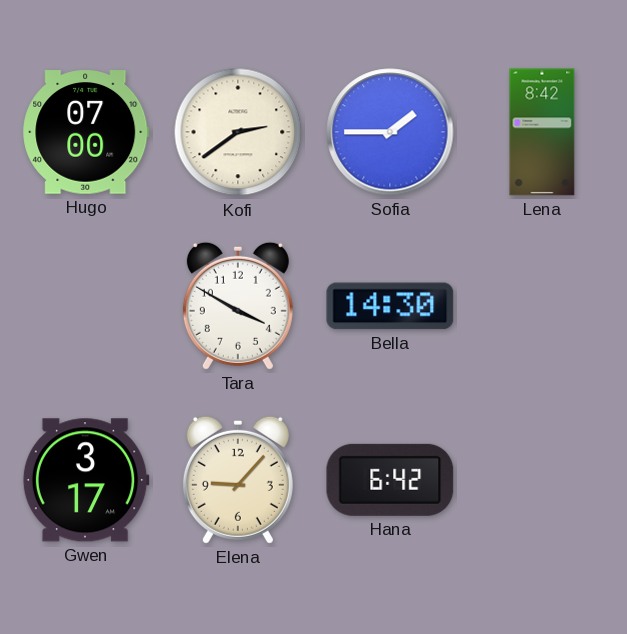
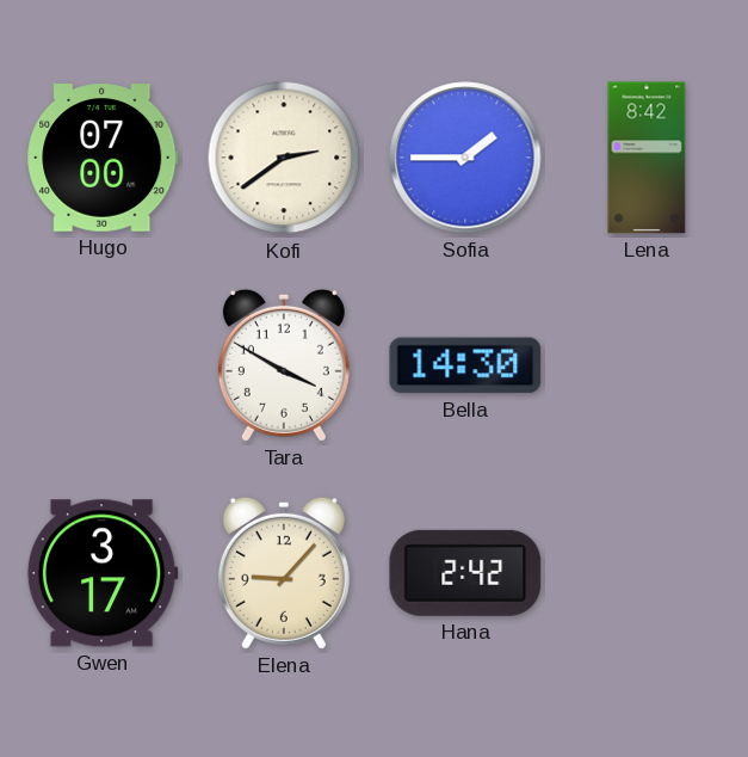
Hana: 6:42 -> 2:42 (465, 573)
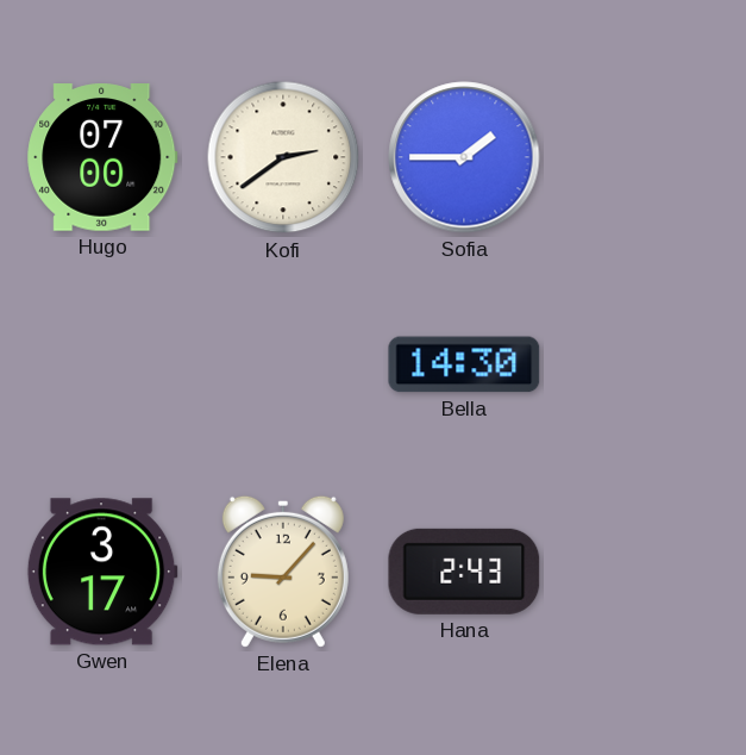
Lena: 8:42 -> none (647, 158)
Tara: 3:50 -> none (284, 365)
Hana: 2:42 -> 2:43 (464, 572)
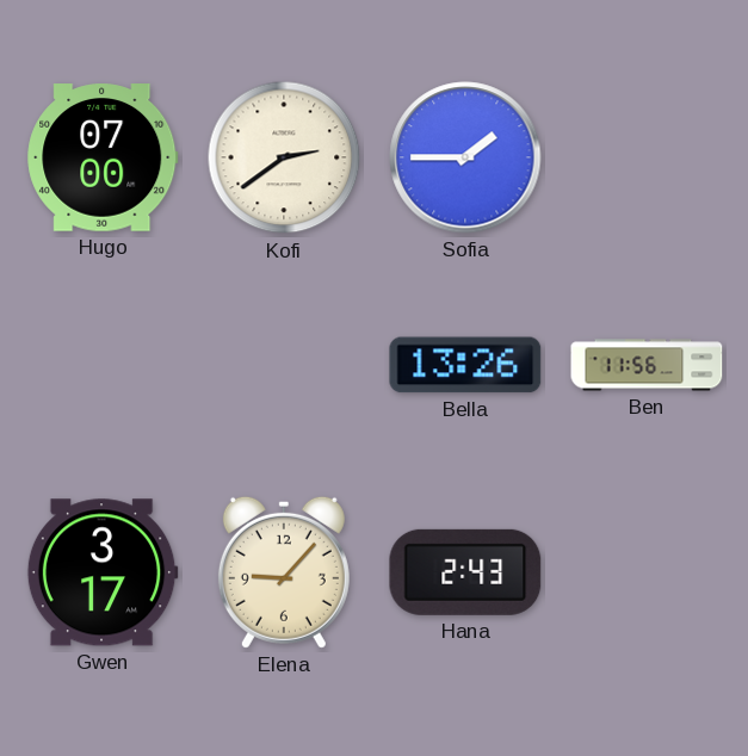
Bella: 14:30 -> 13:26 (465, 365)
Ben: none -> 11:56 (647, 365)
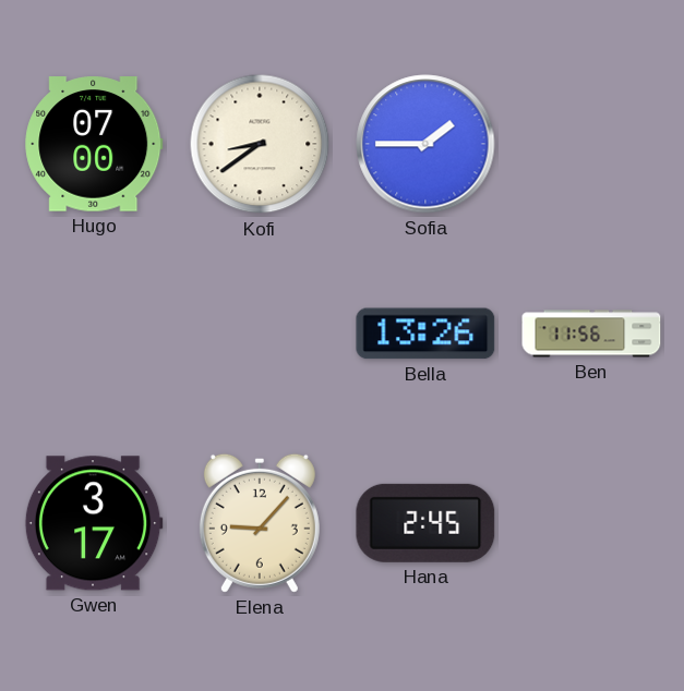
Kofi: 2:39 -> 8:39 (260, 144)
Hana: 2:43 -> 2:45 (425, 523)
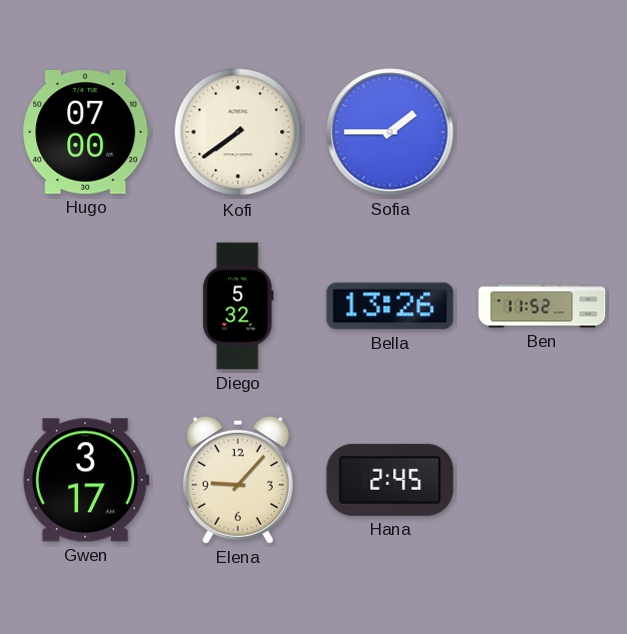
Kofi: 8:39 -> 7:39 (238, 132)
Diego: none -> 5:32 (238, 306)
Ben: 11:56 -> 11:52 (542, 306)
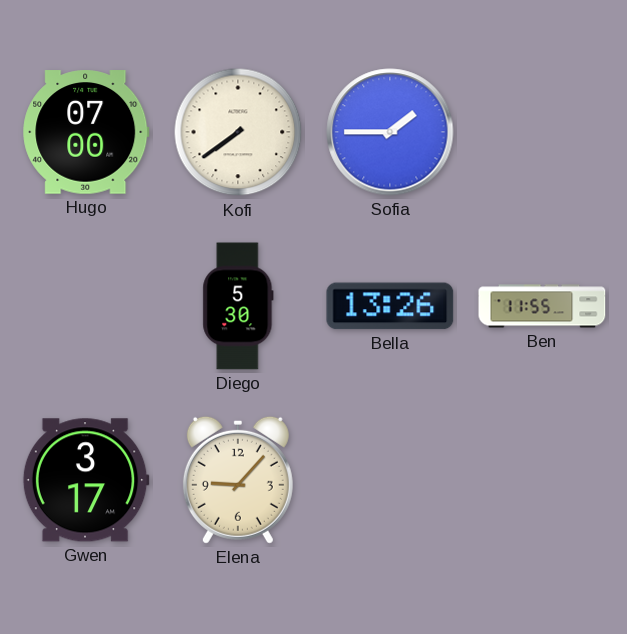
Diego: 5:32 -> 5:30 (238, 306)
Ben: 11:52 -> 11:55 (542, 306)
Hana: 2:45 -> none (390, 480)
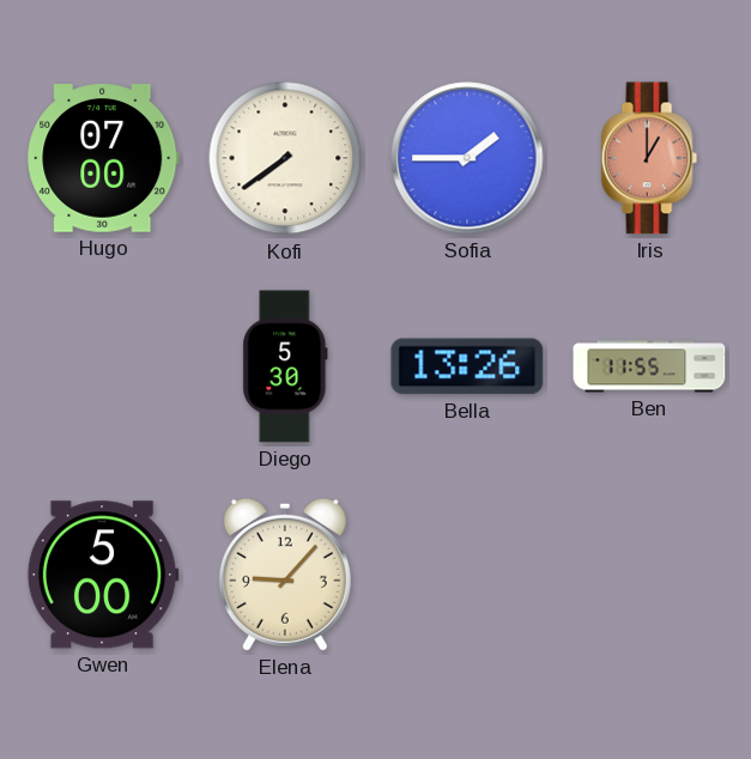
Iris: none -> 1:00 (649, 158)
Gwen: 3:17 -> 5:00 (103, 575)
